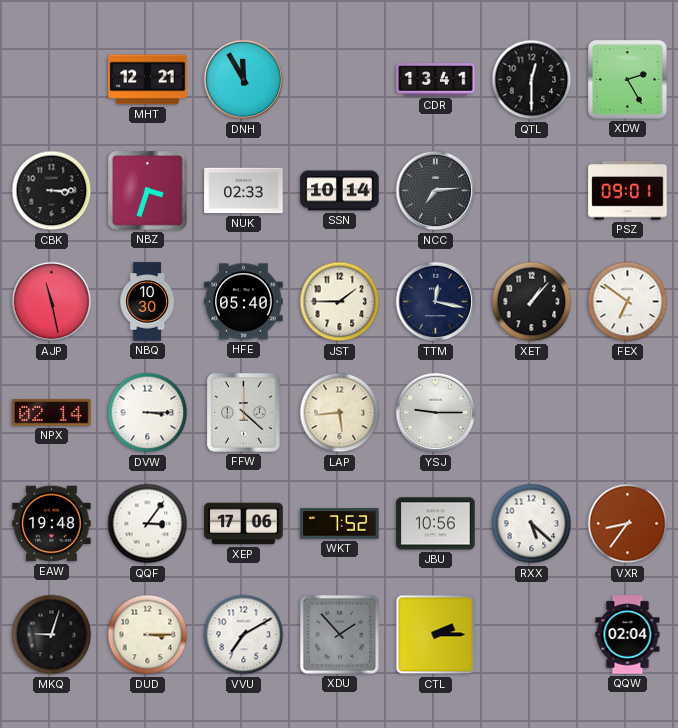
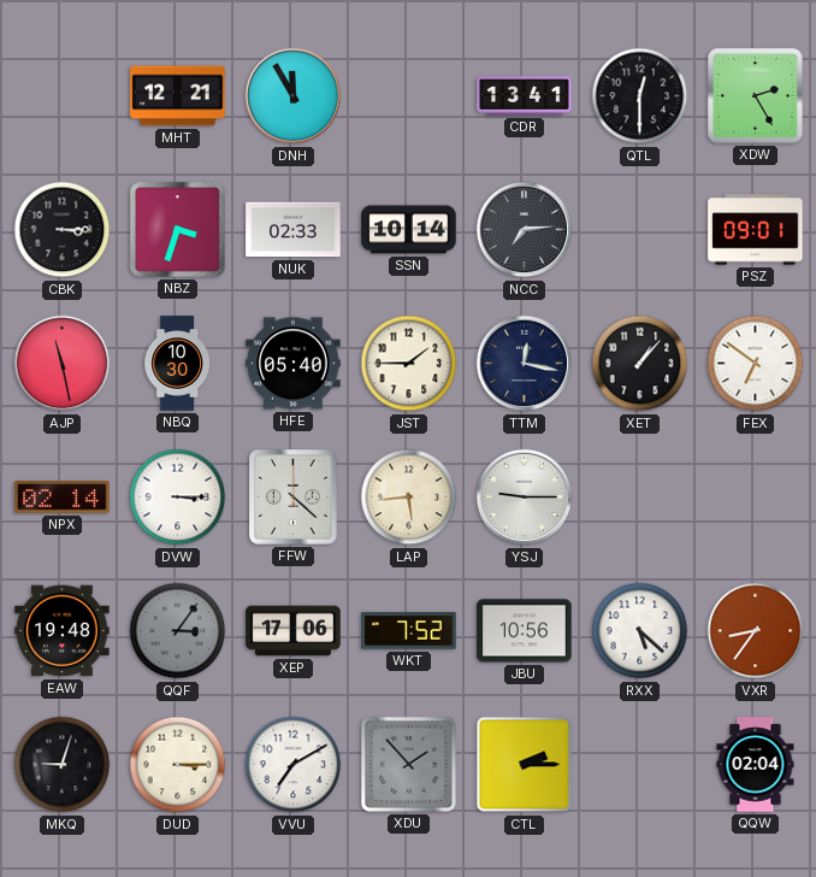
QQF dial: white -> grey (178, 631)
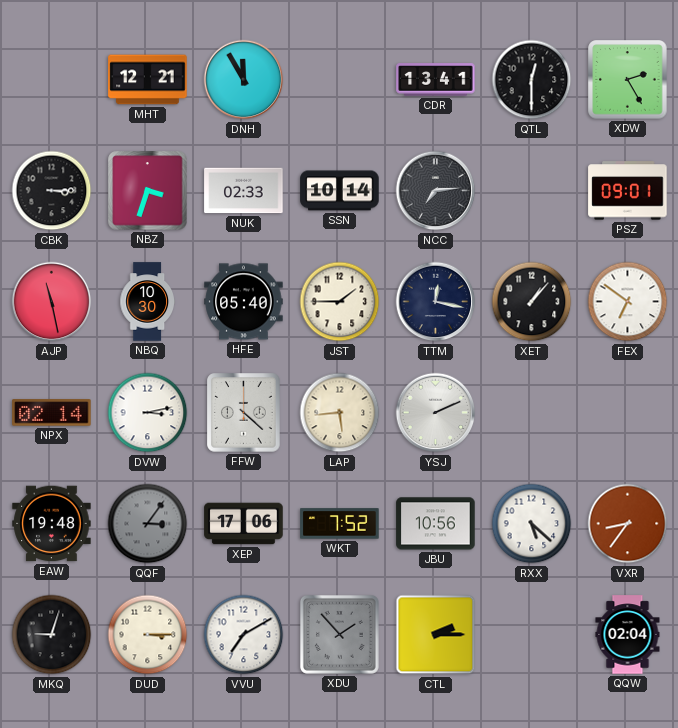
DVW: 3:15 -> 3:13 (148, 413)
YSJ: 9:15 -> 2:11 (436, 413)
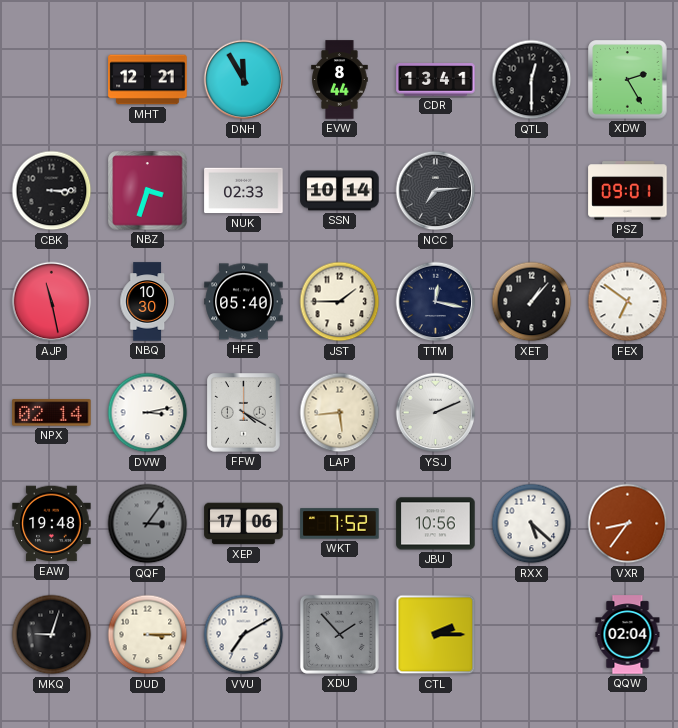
EVW: none -> 8:44 (340, 80)
FFW: 4:22 -> 4:20 (244, 413)
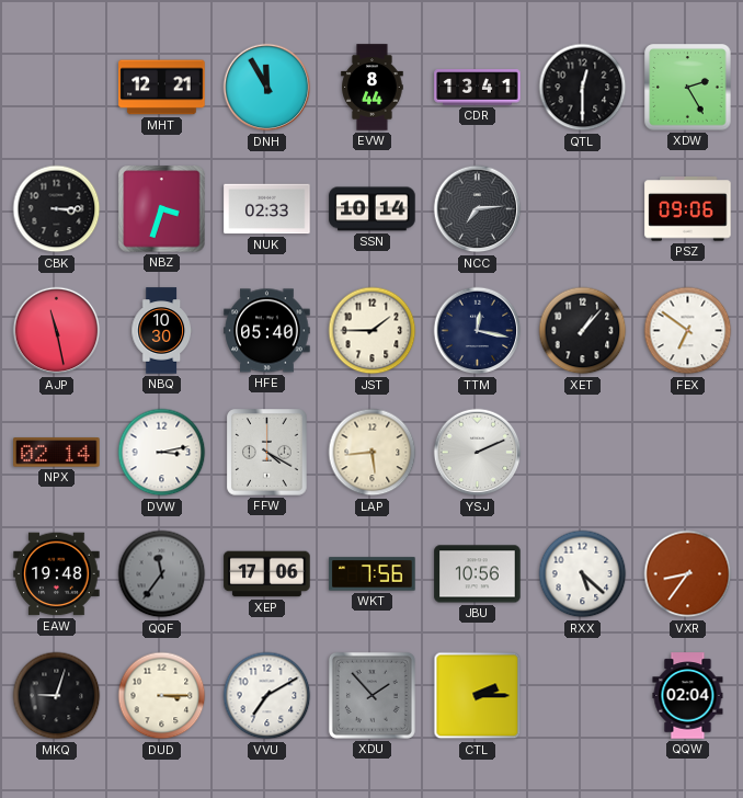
PSZ: 09:01 -> 09:06 (688, 209)
QQF: 3:06 -> 11:36 (162, 574)
WKT: 7:52 -> 7:56 (373, 574)
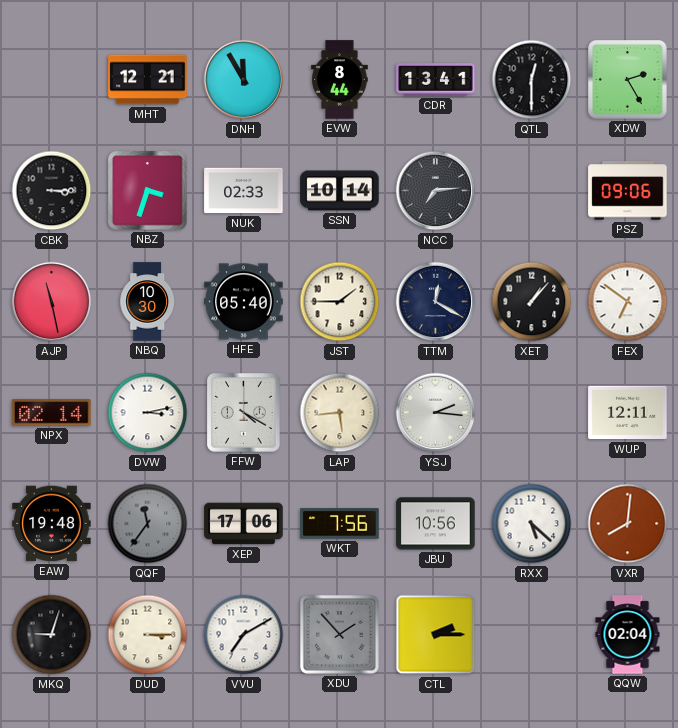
TTM: 12:17 -> 12:20 (436, 302)
YSJ: 2:11 -> 2:16 (436, 413)
WUP: none -> 12:11 (628, 413)
VXR: 8:36 -> 8:01 (628, 524)
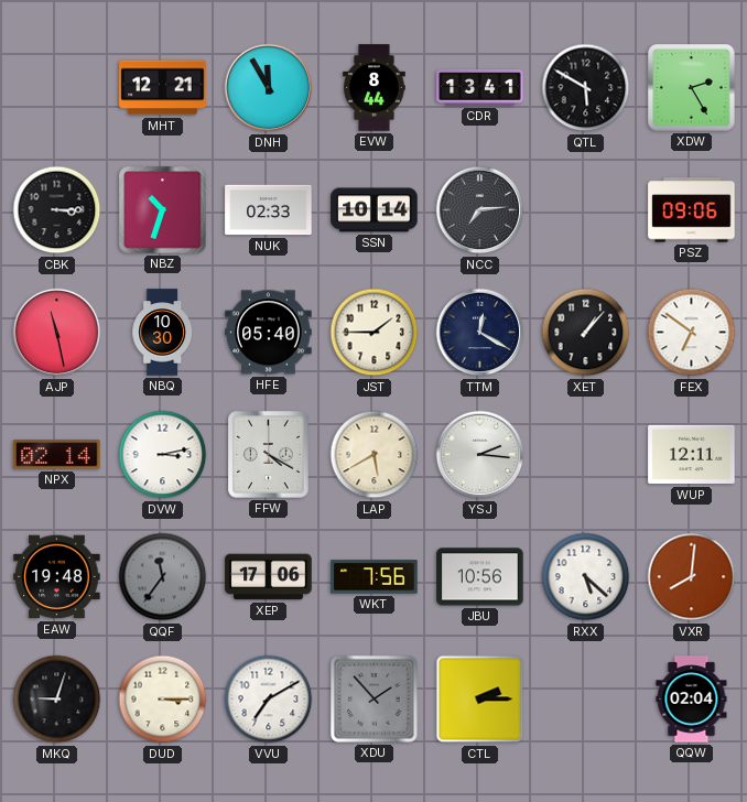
QTL: 12:30 -> 5:50 (586, 88)
NBZ: 3:33 -> 10:33 (163, 210)
LAP: 5:44 -> 5:40 (375, 455)
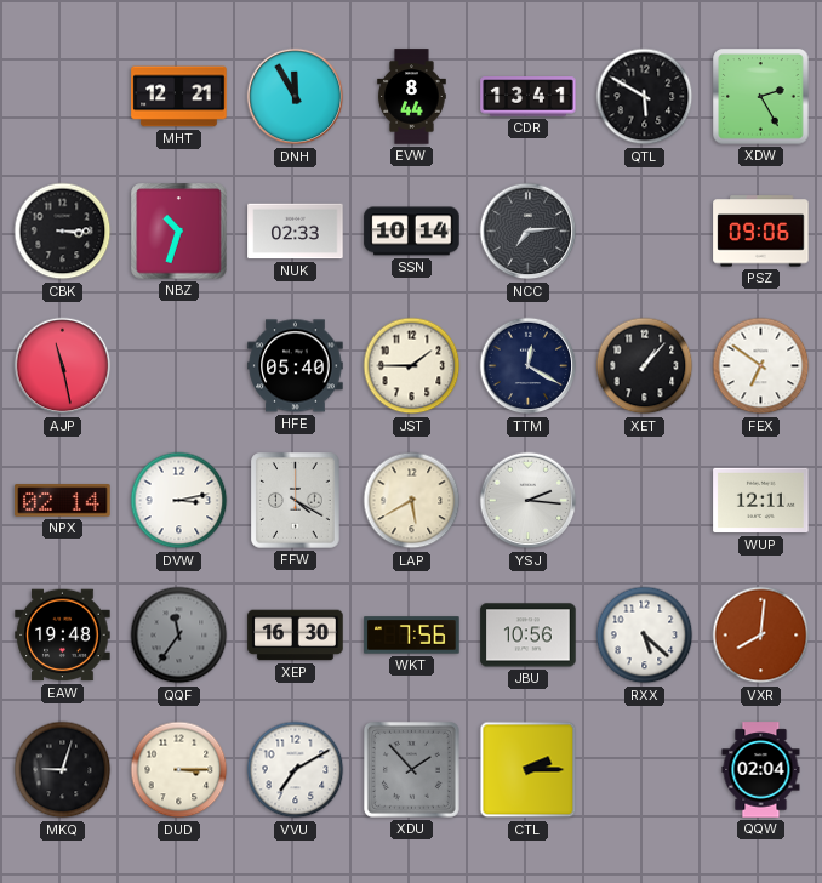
NBQ: 10:30 -> none (162, 333)
XEP: 17:06 -> 16:30 (296, 636)
